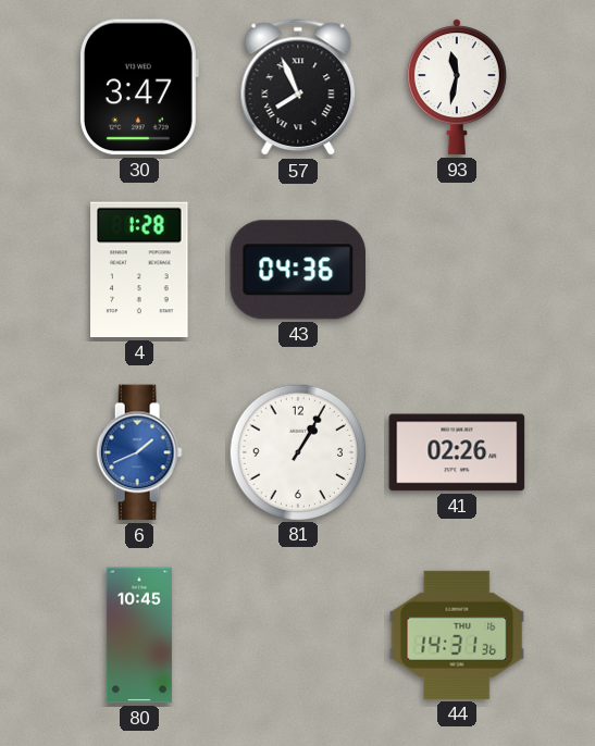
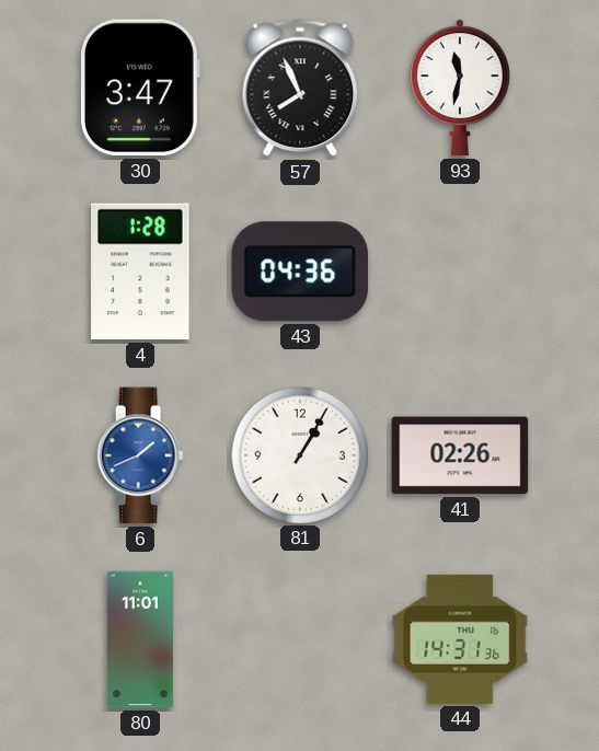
80: 10:45 -> 11:01 (140, 639)
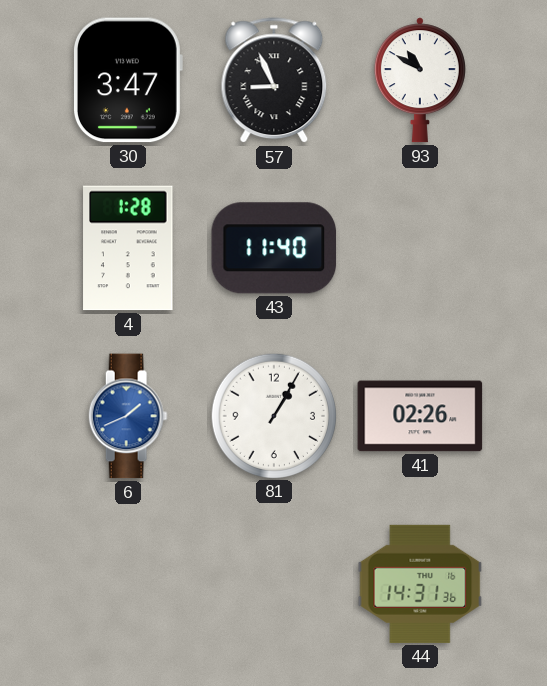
57: 7:56 -> 8:56 (274, 81)
93: 11:32 -> 10:50 (420, 80)
43: 04:36 -> 11:40 (274, 248)
80: 11:01 -> none (140, 639)
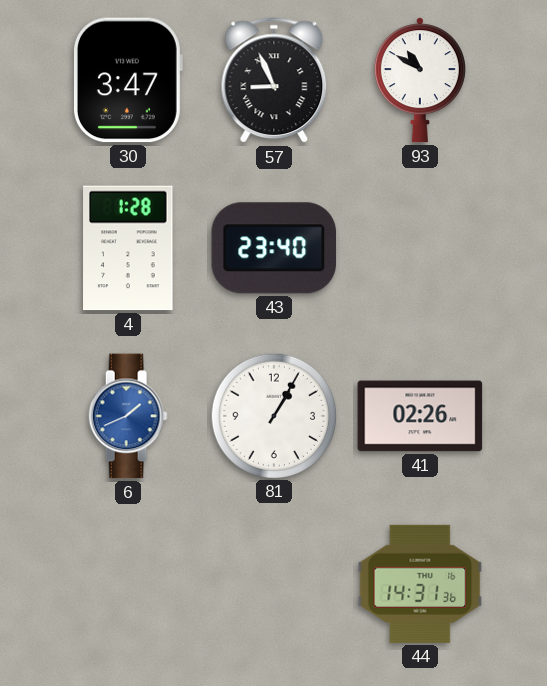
43: 11:40 -> 23:40 (274, 248)
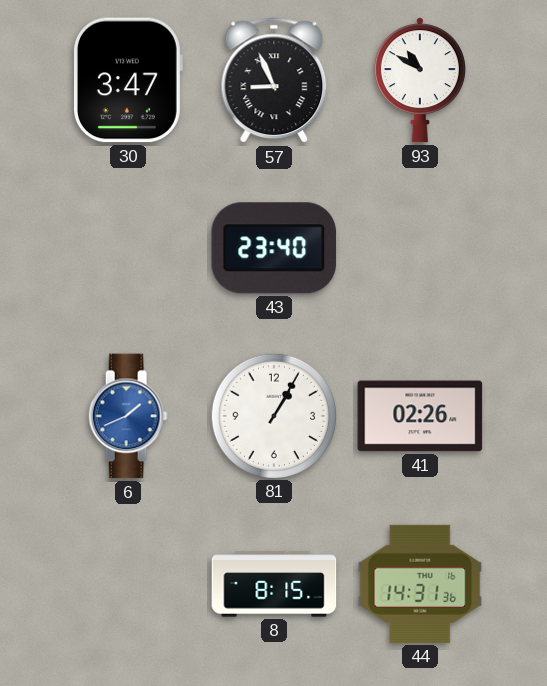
4: 1:28 -> none (128, 248)
8: none -> 8:15 (274, 584)
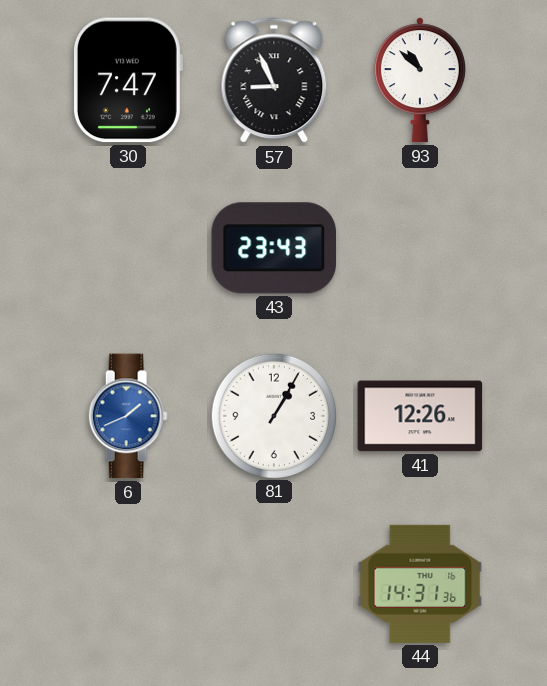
30: 3:47 -> 7:47 (128, 80)
93: 10:50 -> 10:52 (420, 80)
43: 23:40 -> 23:43 (274, 248)
41: 02:26 -> 12:26 (420, 416)
8: 8:15 -> none (274, 584)
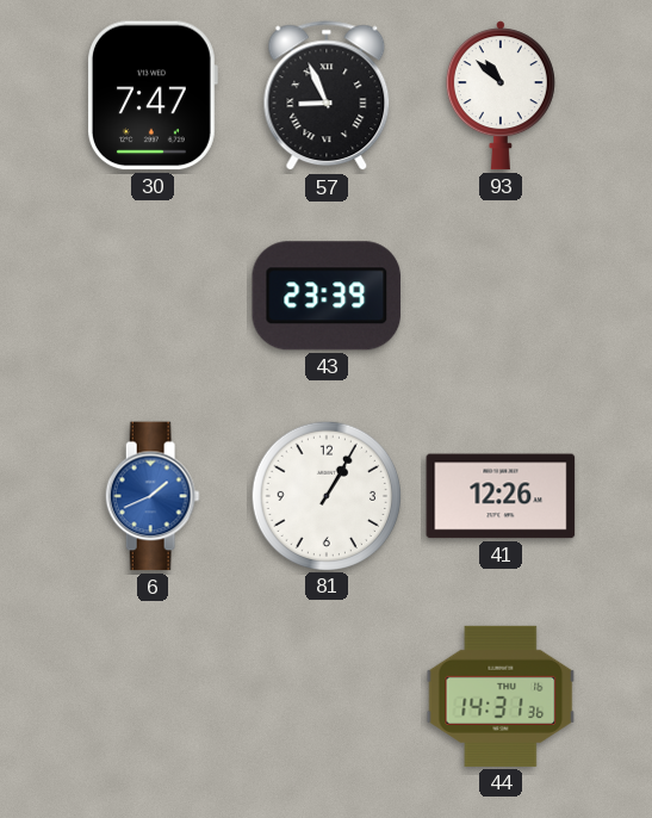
43: 23:43 -> 23:39 (327, 296)
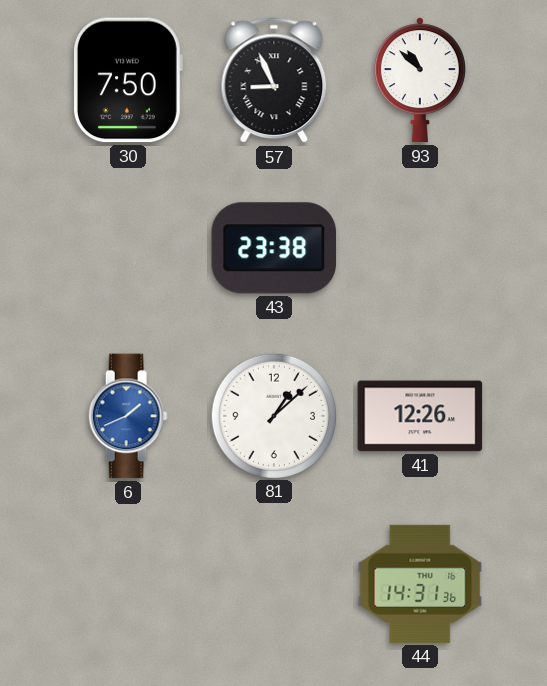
30: 7:47 -> 7:50 (128, 80)
43: 23:39 -> 23:38 (274, 248)
81: 1:05 -> 1:08 (273, 415)
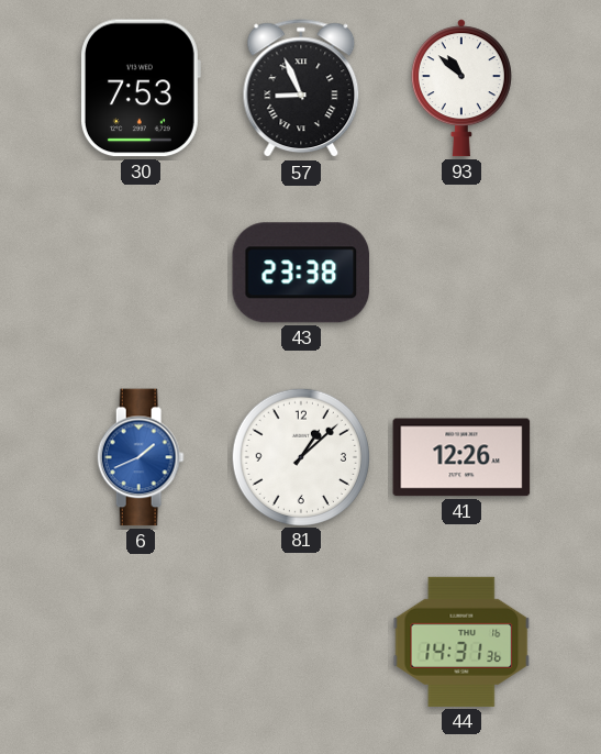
30: 7:50 -> 7:53 (141, 88)
